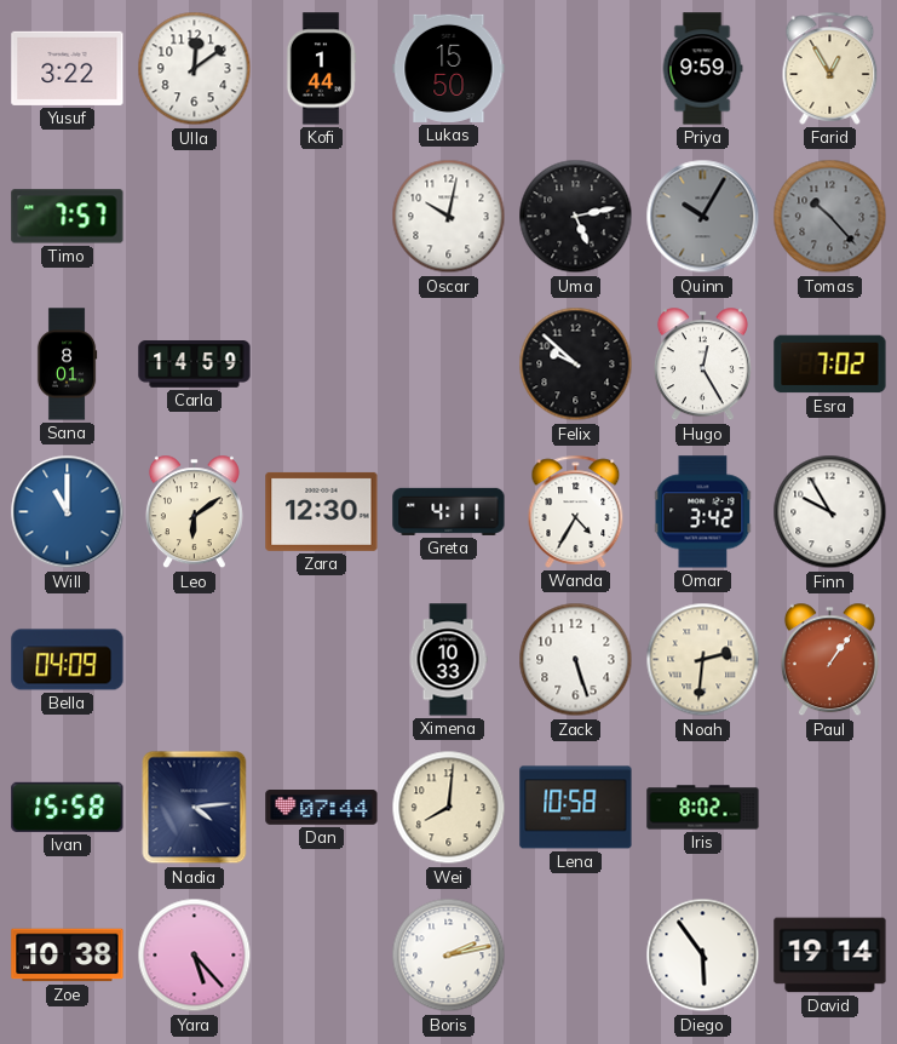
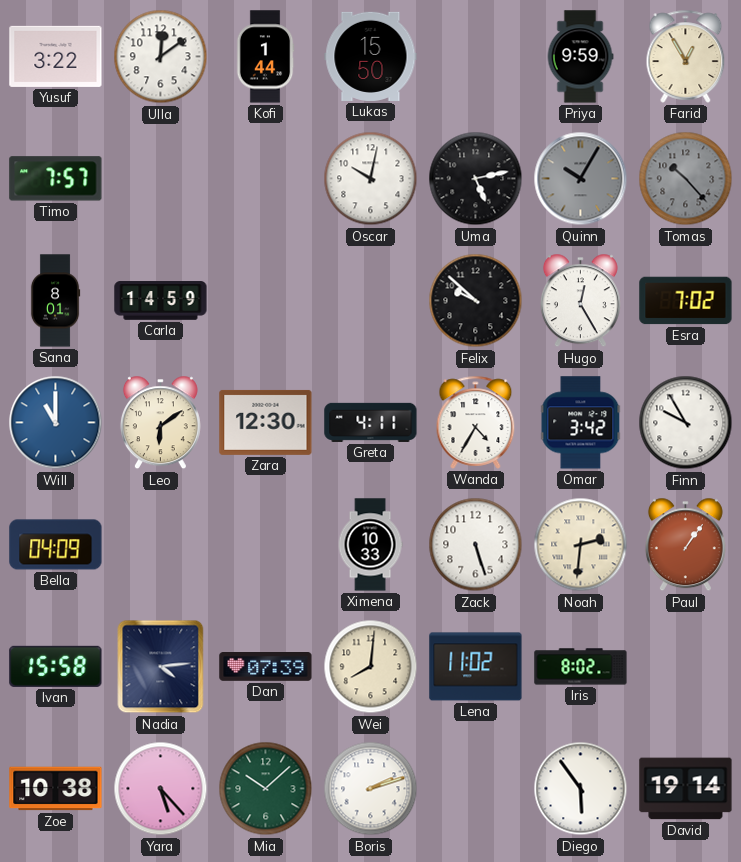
Dan: 07:44 -> 07:39 (266, 667)
Lena: 10:58 -> 11:02 (476, 667)
Mia: none -> 10:08 (266, 789)
Boris: 2:13 -> 2:12 (371, 789)
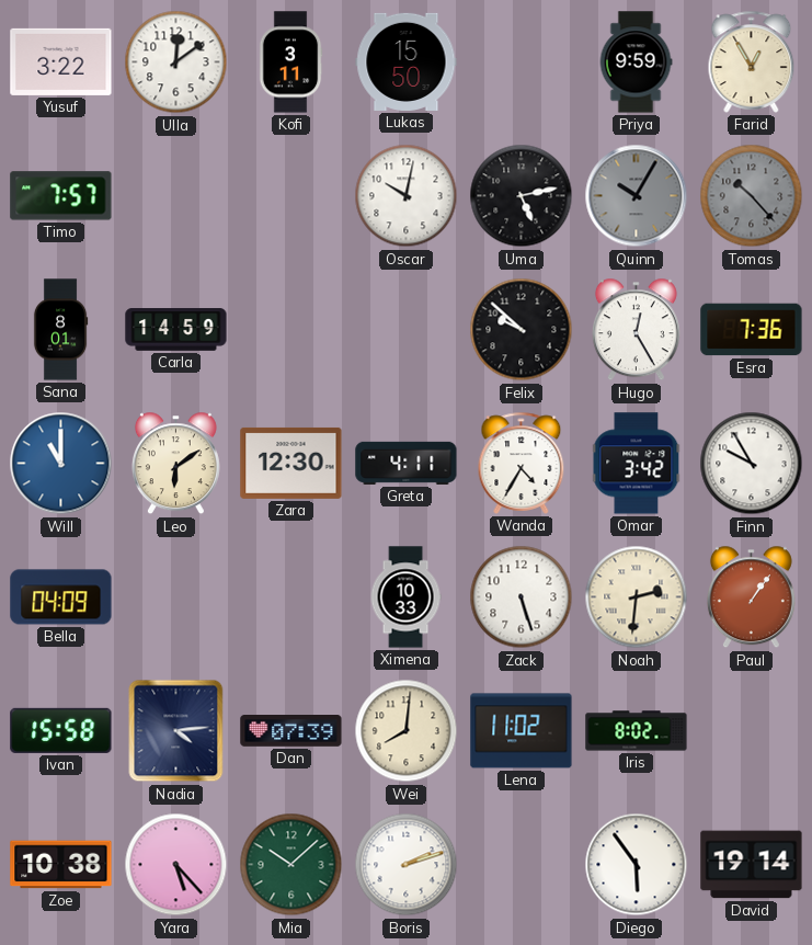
Kofi: 1:44 -> 3:11 (290, 62)
Esra: 7:02 -> 7:36 (752, 330)
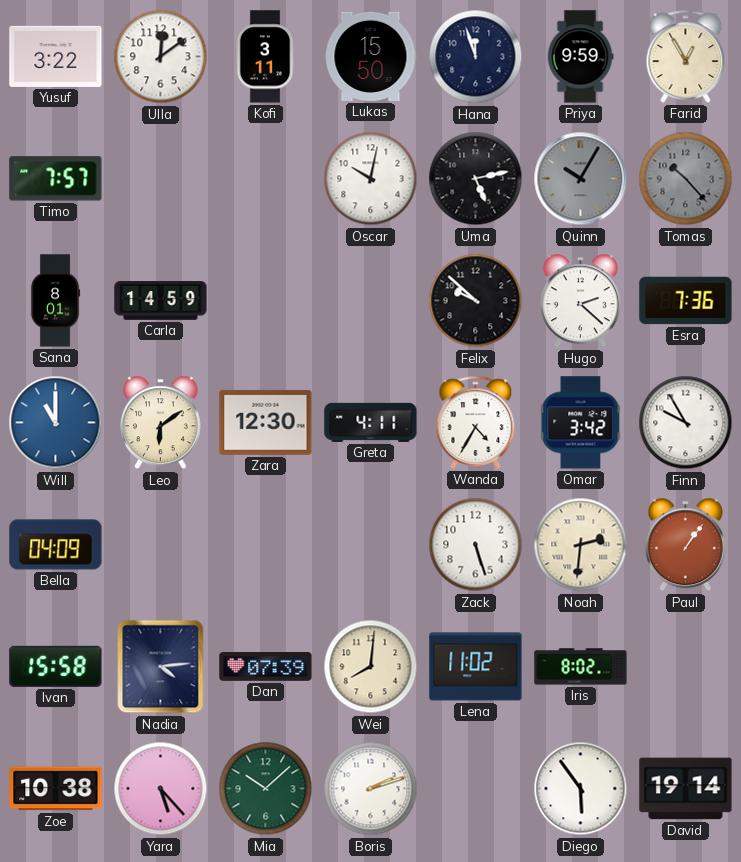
Hana: none -> 11:57 (476, 57)
Hugo: 12:25 -> 2:22 (580, 301)
Ximena: 10:33 -> none (405, 597)
